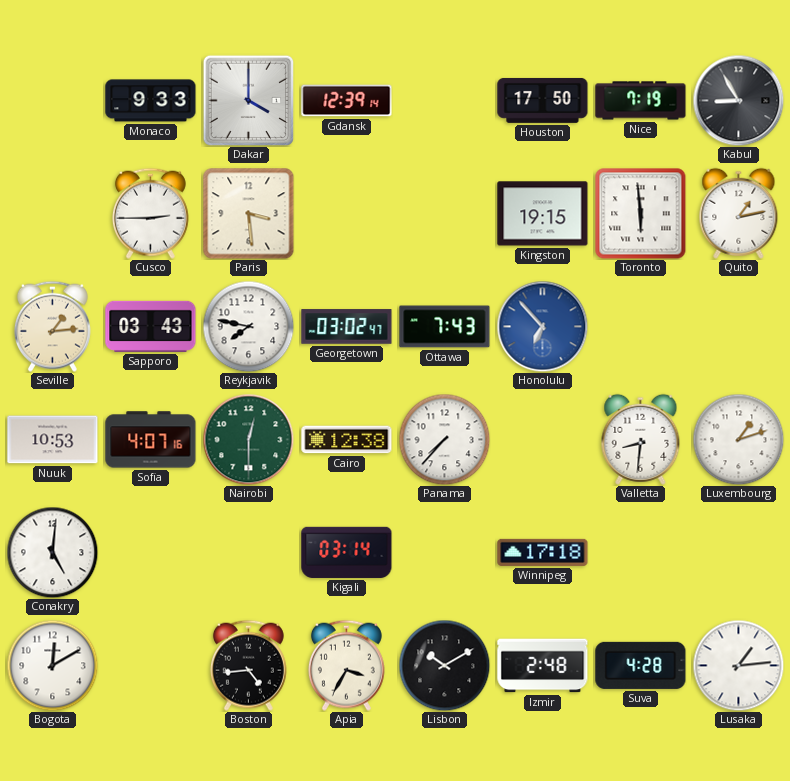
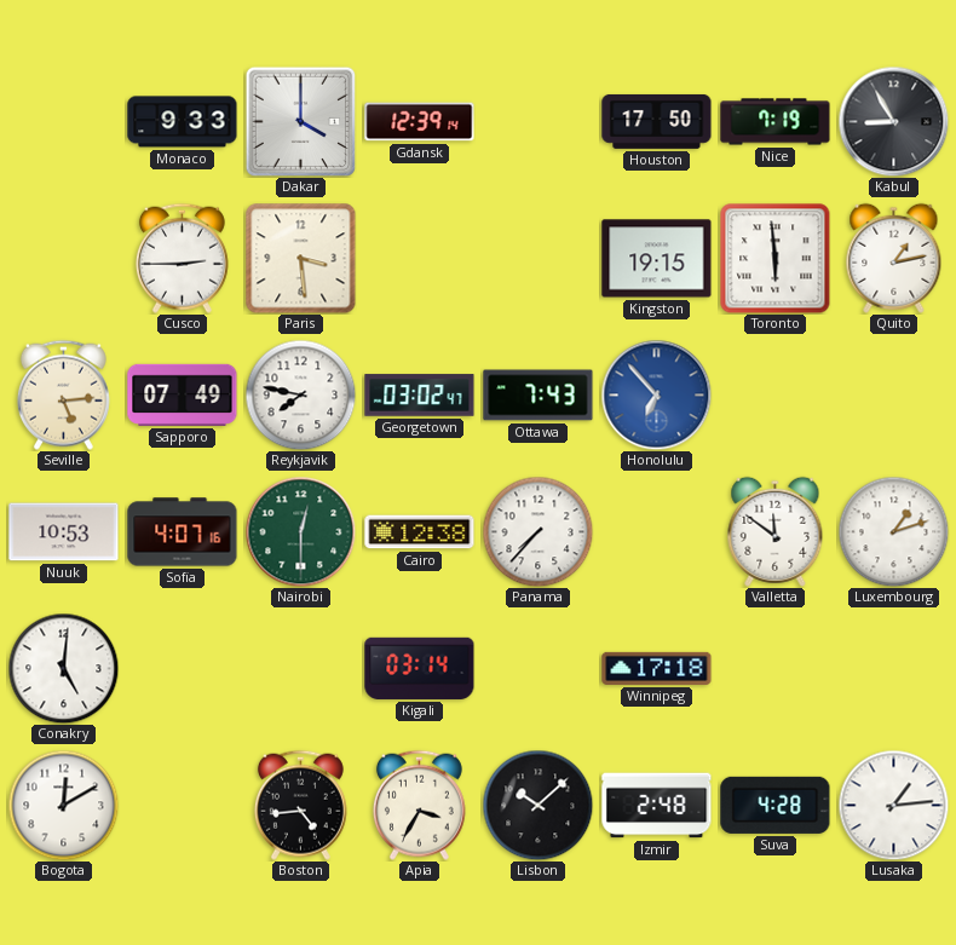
Seville: 1:14 -> 5:14 (63, 394)
Sapporo: 03:43 -> 07:49 (183, 394)
Valletta: 8:31 -> 11:51 (776, 531)
Lisbon: 10:10 -> 10:08 (537, 805)
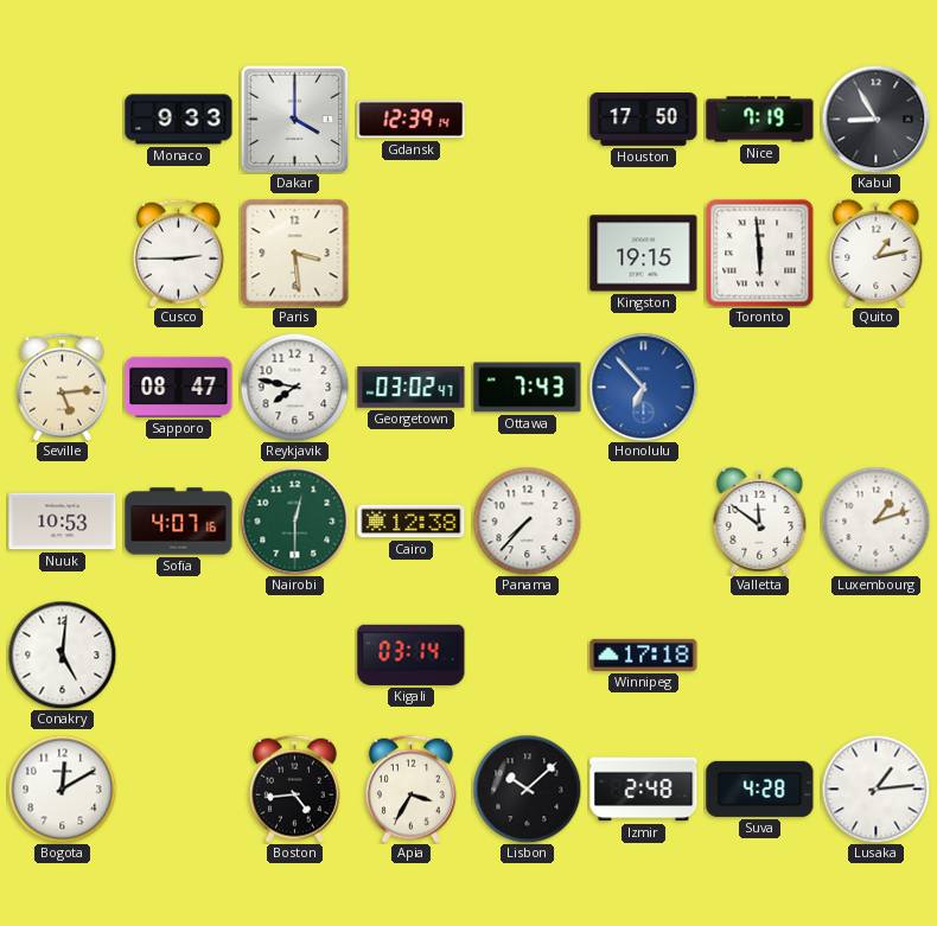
Sapporo: 07:49 -> 08:47 (179, 387)
